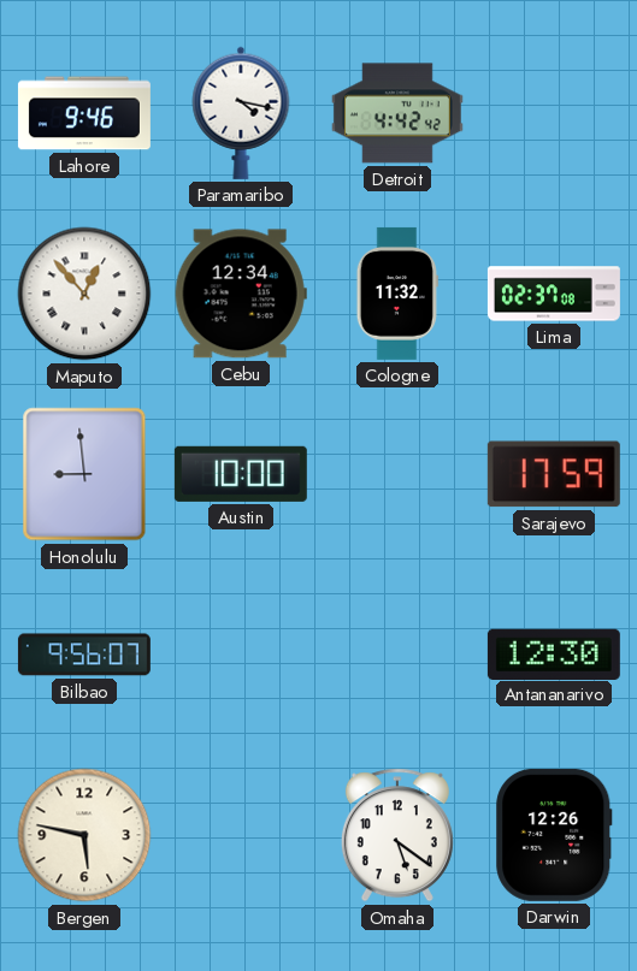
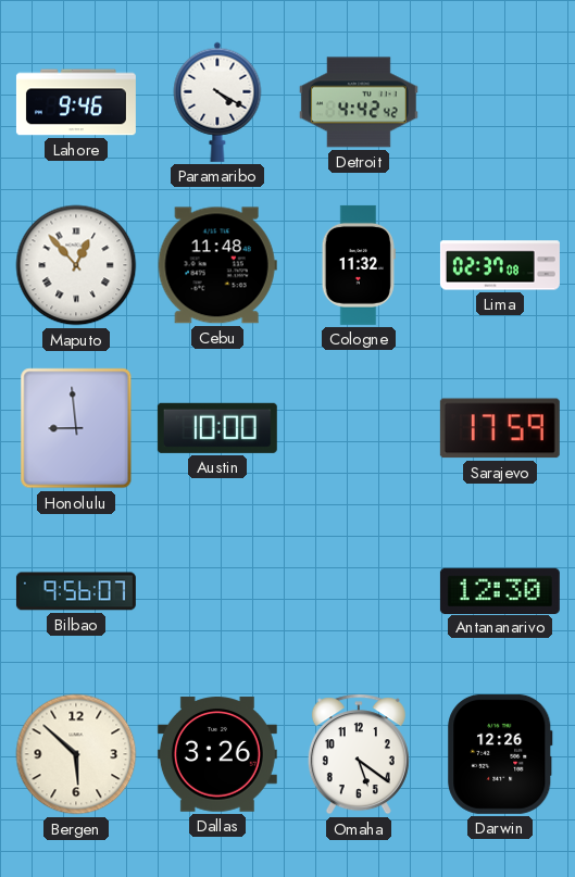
Paramaribo: 4:17 -> 4:20 (217, 102)
Cebu: 12:34 -> 11:48 (217, 265)
Bergen: 5:47 -> 5:52 (76, 754)
Dallas: none -> 3:26 (217, 754)
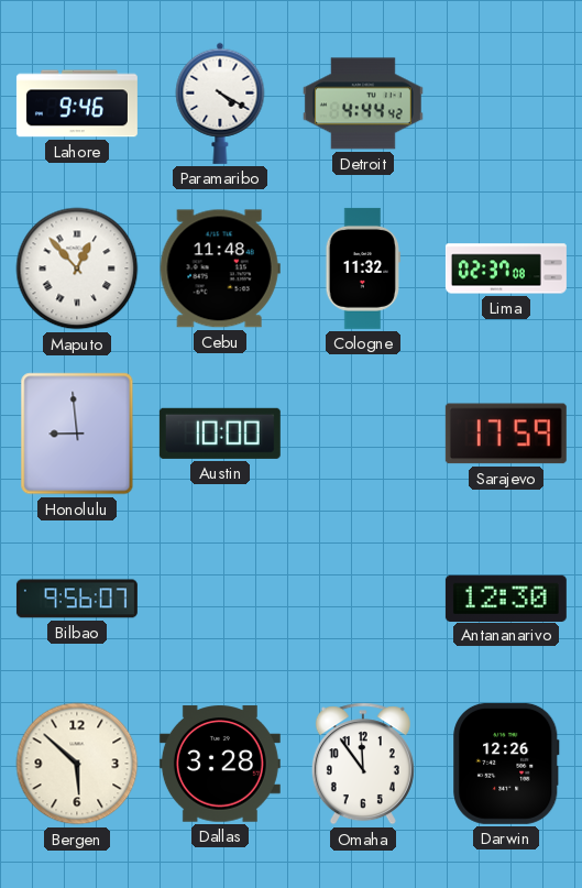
Detroit: 4:42 -> 4:44 (363, 103)
Dallas: 3:26 -> 3:28 (220, 764)
Omaha: 5:21 -> 11:54 (363, 764)
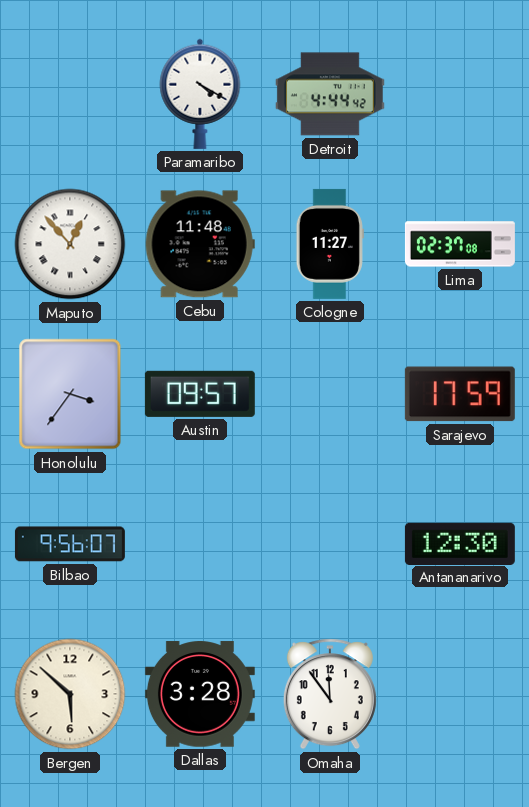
Lahore: 9:46 -> none (77, 103)
Cologne: 11:32 -> 11:27 (330, 244)
Honolulu: 8:59 -> 3:36 (70, 394)
Austin: 10:00 -> 09:57 (200, 394)
Darwin: 12:26 -> none (506, 764)
